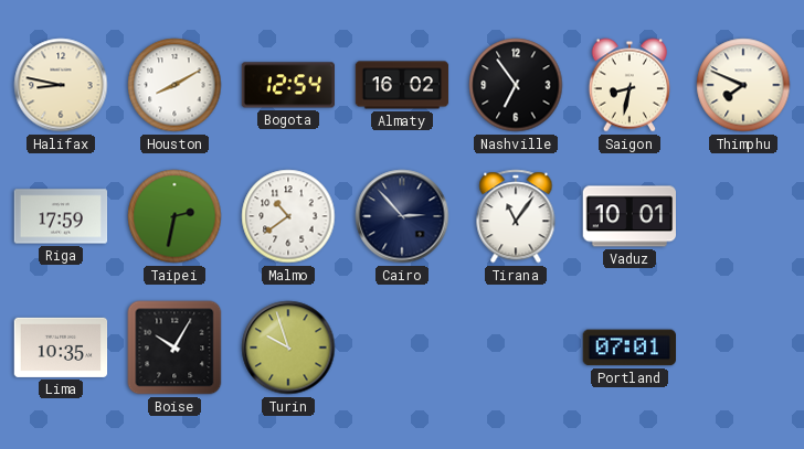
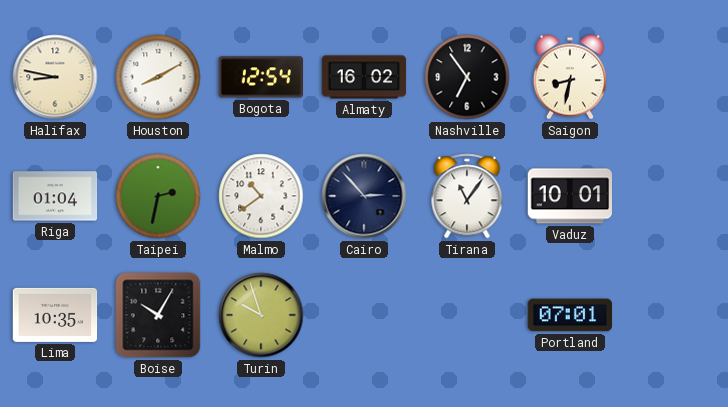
Thimphu: 7:49 -> none (743, 85)
Riga: 17:59 -> 01:04 (55, 196)
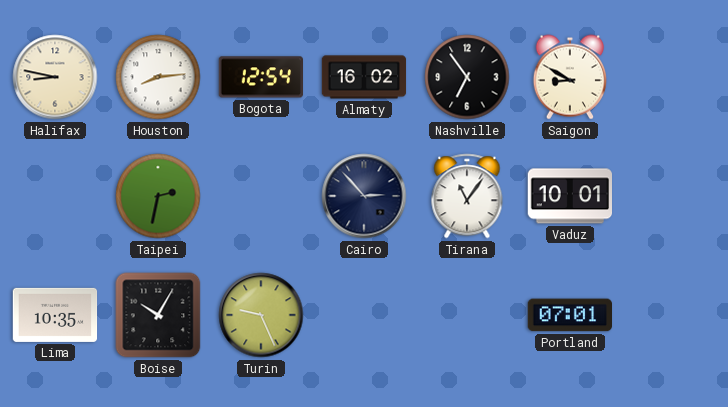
Houston: 8:10 -> 8:14 (158, 77)
Saigon: 8:32 -> 8:50 (569, 77)
Riga: 01:04 -> none (55, 196)
Malmo: 10:39 -> none (261, 196)
Turin: 9:57 -> 9:26 (261, 315)
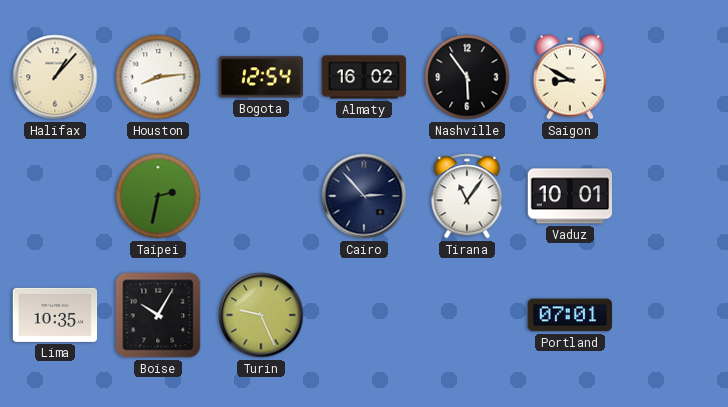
Halifax: 8:47 -> 1:07 (55, 77)
Nashville: 6:54 -> 5:54 (467, 77)
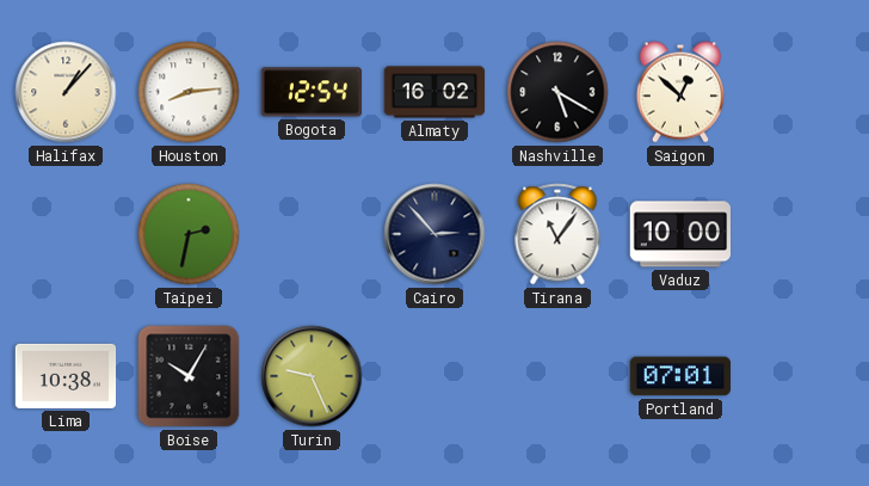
Nashville: 5:54 -> 5:20 (557, 92)
Saigon: 8:50 -> 12:52 (679, 92)
Vaduz: 10:01 -> 10:00 (679, 234)
Lima: 10:35 -> 10:38 (66, 376)
